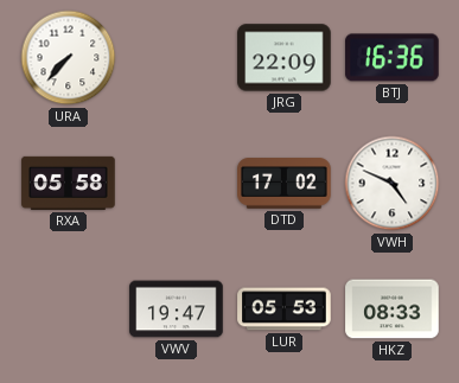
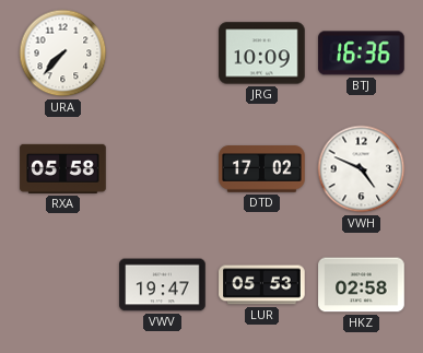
JRG: 22:09 -> 10:09 (262, 54)
HKZ: 08:33 -> 02:58 (362, 285)
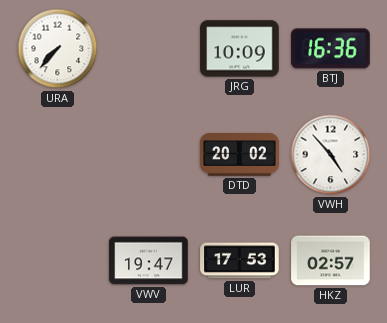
RXA: 05:58 -> none (63, 168)
DTD: 17:02 -> 20:02 (240, 155)
VWH: 4:49 -> 4:53 (331, 155)
LUR: 05:53 -> 17:53 (240, 261)
HKZ: 02:58 -> 02:57 (331, 261)
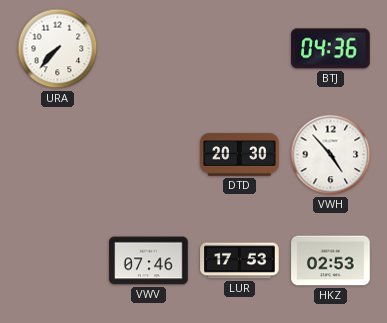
JRG: 10:09 -> none (240, 49)
BTJ: 16:36 -> 04:36 (331, 49)
DTD: 20:02 -> 20:30 (240, 155)
VWV: 19:47 -> 07:46 (149, 261)
HKZ: 02:57 -> 02:53 (331, 261)
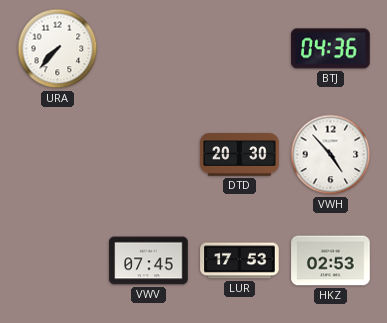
VWV: 07:46 -> 07:45 (149, 261)
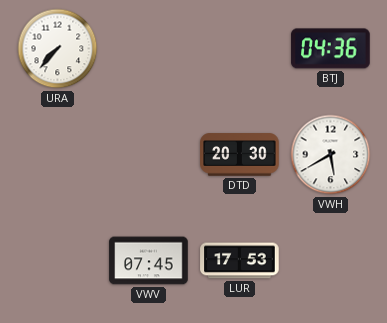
VWH: 4:53 -> 5:40 (331, 155)
HKZ: 02:53 -> none (331, 261)
